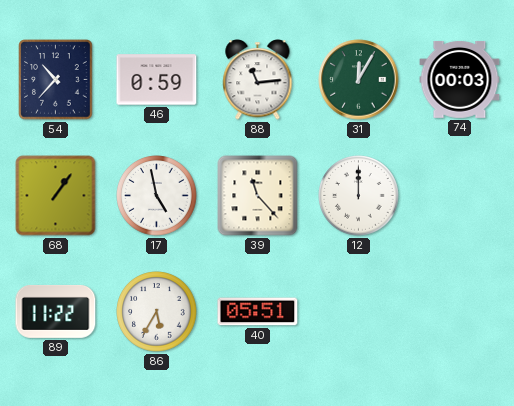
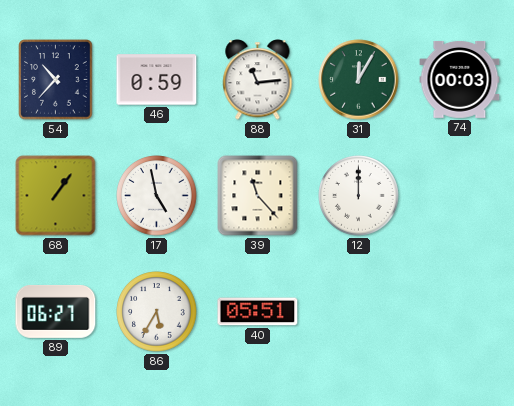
89: 11:22 -> 06:27 (56, 311)
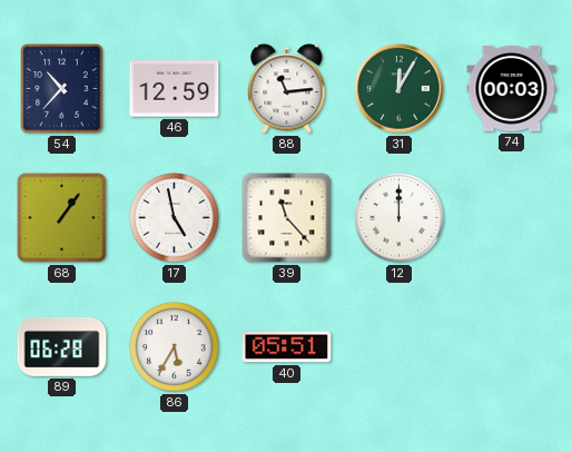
46: 0:59 -> 12:59 (175, 89)
89: 06:27 -> 06:28 (62, 346)
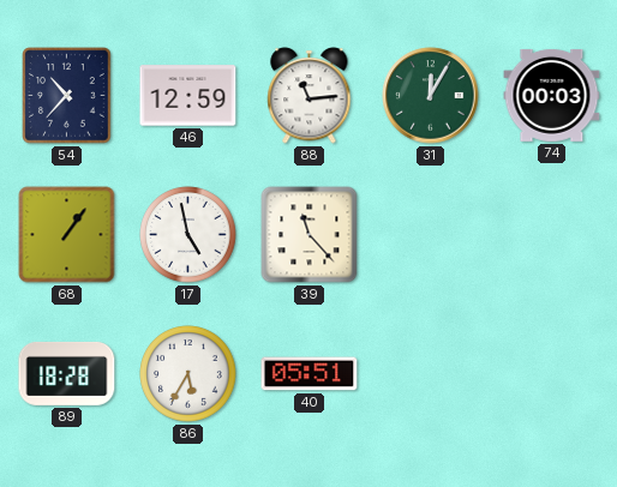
12: 12:00 -> none (400, 218)
89: 06:28 -> 18:28 (67, 373)
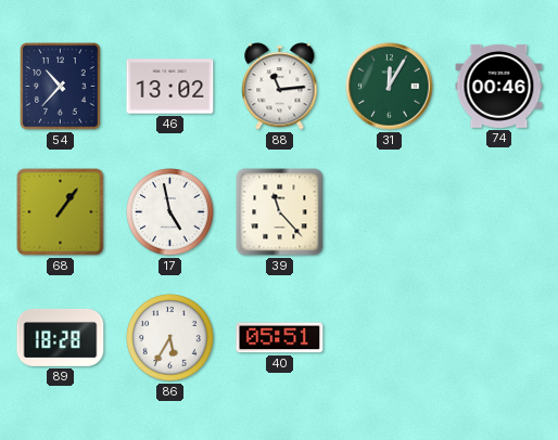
46: 12:59 -> 13:02 (170, 87)
74: 00:03 -> 00:46 (499, 86)
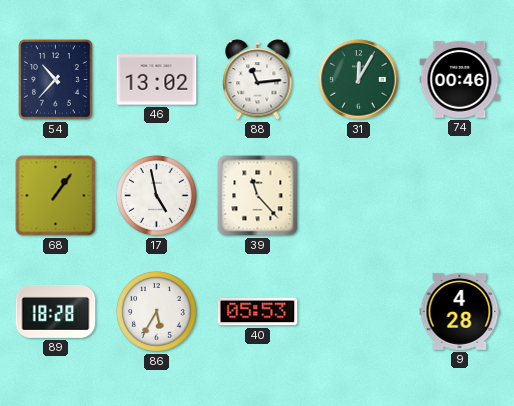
40: 05:51 -> 05:53 (258, 312)
9: none -> 4:28 (460, 311)
